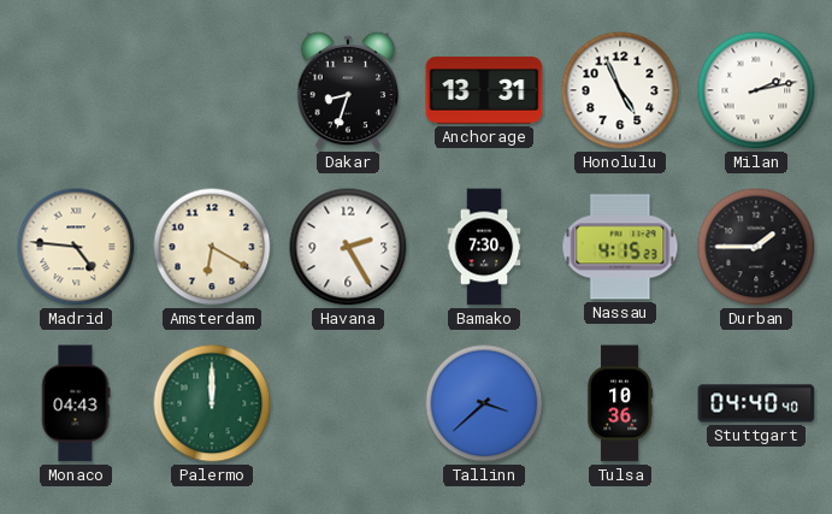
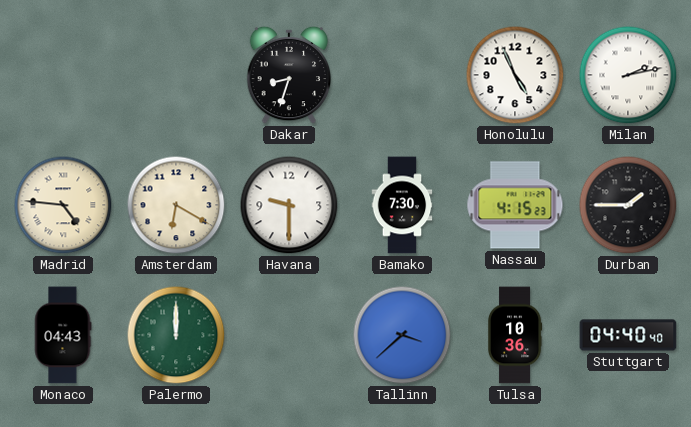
Anchorage: 13:31 -> none (484, 90)
Havana: 2:25 -> 9:30 (289, 205)
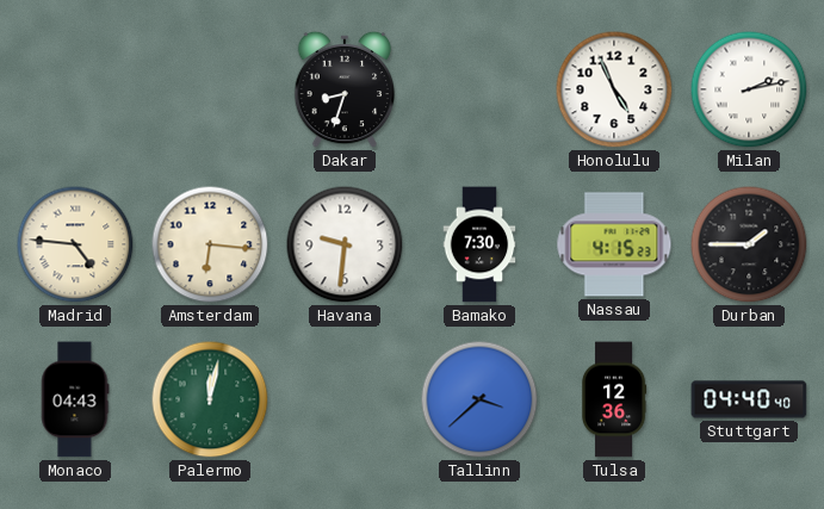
Amsterdam: 6:20 -> 6:16 (210, 244)
Havana: 9:30 -> 9:31 (345, 244)
Palermo: 12:00 -> 12:02 (210, 399)
Tulsa: 10:36 -> 12:36 (614, 399)
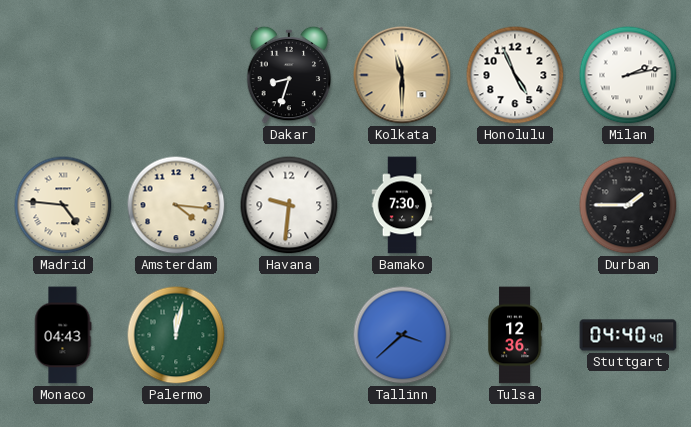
Kolkata: none -> 11:30 (402, 75)
Amsterdam: 6:16 -> 4:16 (176, 205)
Nassau: 4:15 -> none (614, 244)
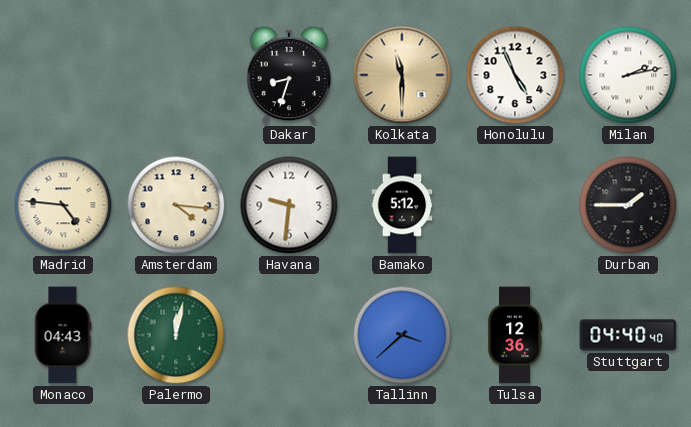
Bamako: 7:30 -> 5:12 (402, 205)
